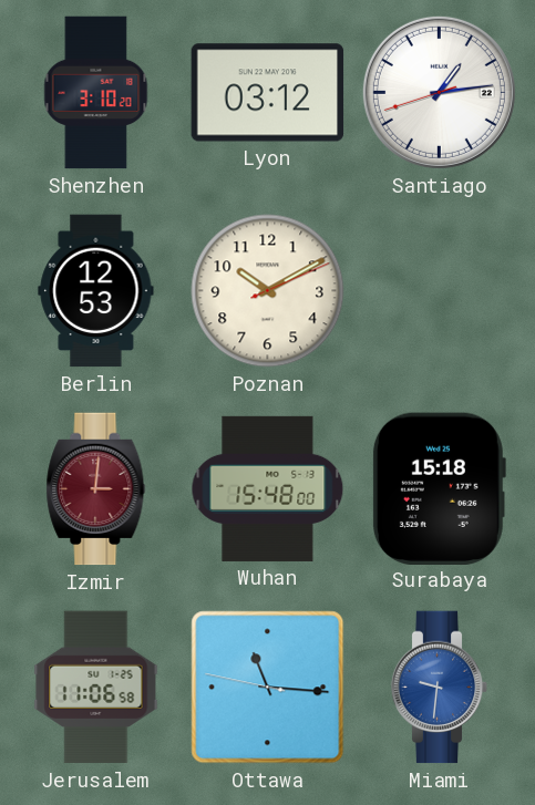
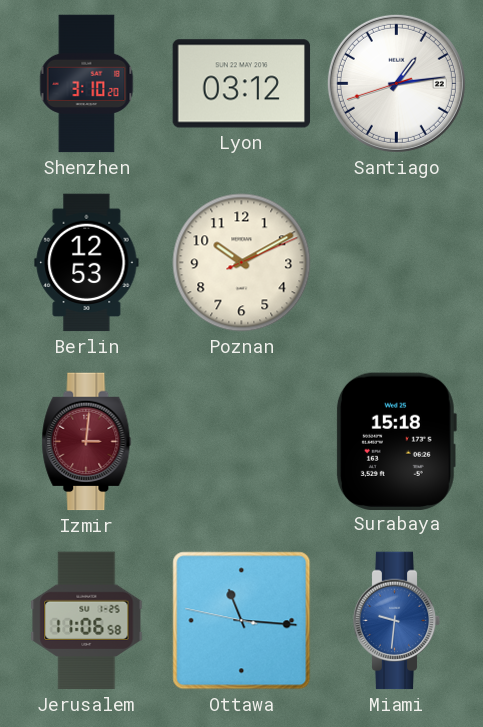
Wuhan: 15:48 -> none (268, 488)
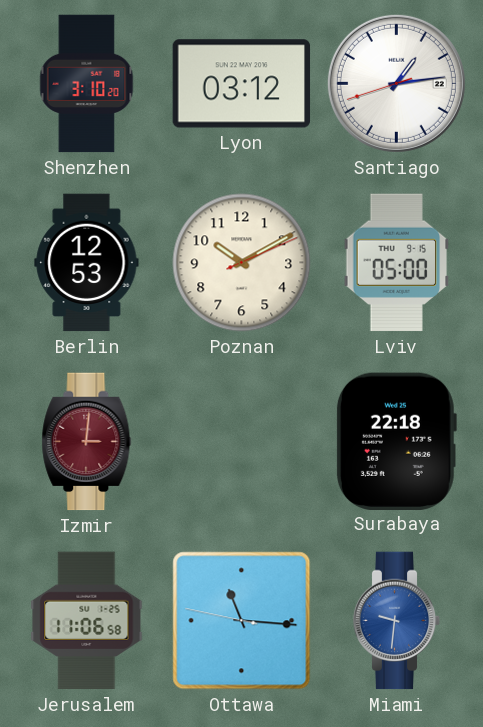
Lviv: none -> 05:00 (397, 263)
Surabaya: 15:18 -> 22:18 (396, 441)
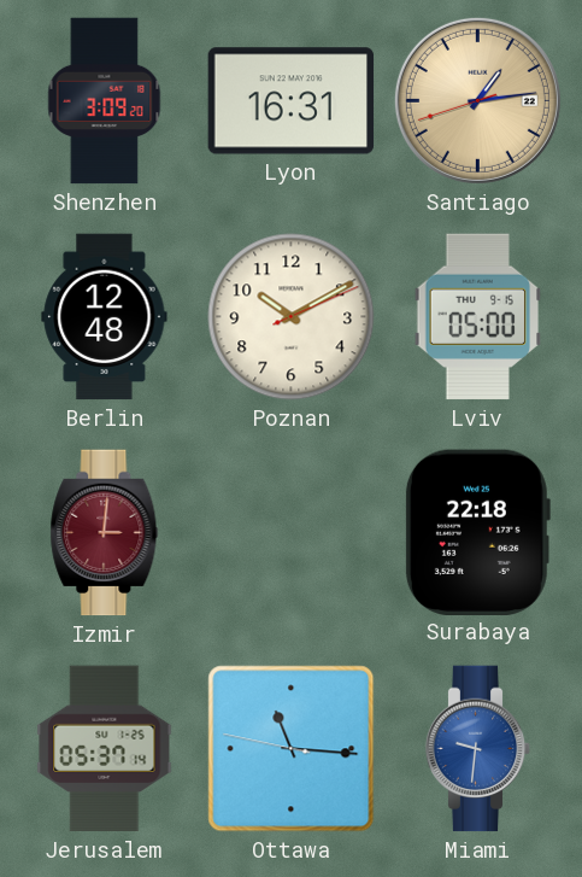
Shenzhen: 3:10 -> 3:09 (105, 101)
Lyon: 03:12 -> 16:31 (292, 101)
Santiago dial: white -> champagne (477, 100)
Berlin: 12:53 -> 12:48 (105, 317)
Jerusalem: 11:06 -> 05:37 (105, 749)
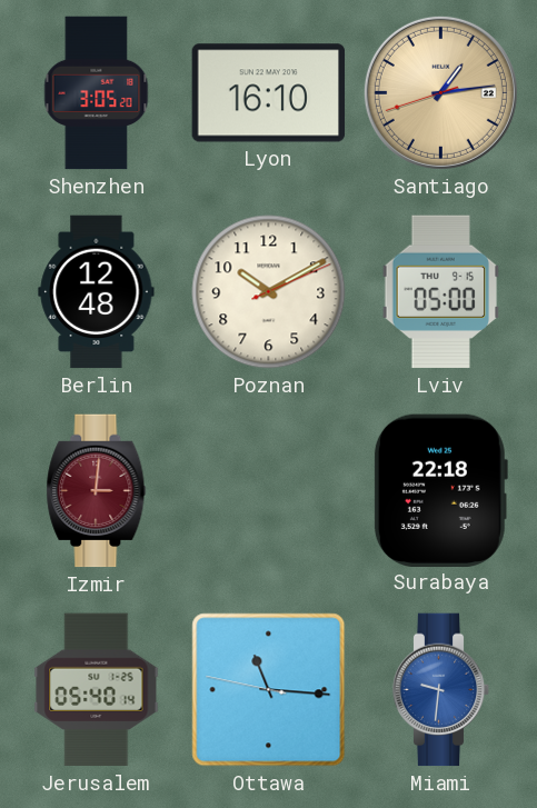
Shenzhen: 3:09 -> 3:05 (97, 93)
Lyon: 16:31 -> 16:10 (269, 93)
Jerusalem: 05:37 -> 05:40 (97, 690)
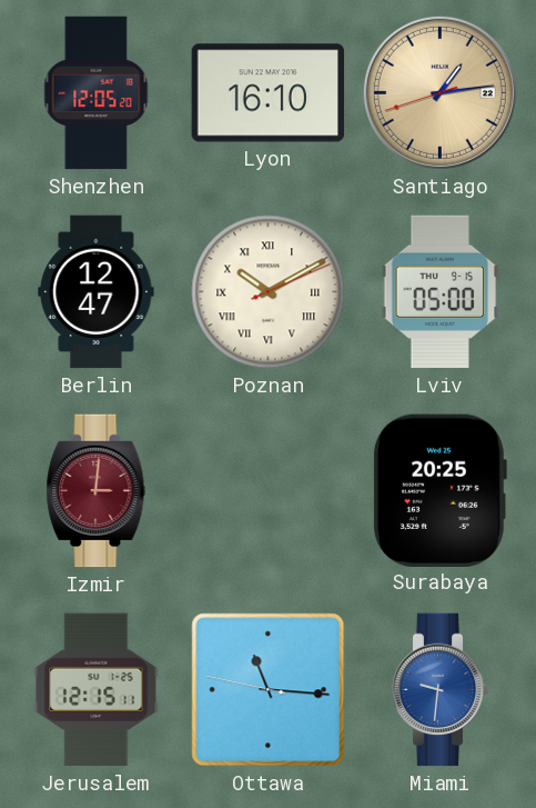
Shenzhen: 3:05 -> 12:05 (97, 93)
Berlin: 12:48 -> 12:47 (97, 292)
Poznan numerals: Arabic -> Roman (269, 292)
Surabaya: 22:18 -> 20:25 (439, 490)
Jerusalem: 05:40 -> 12:15 (97, 690)
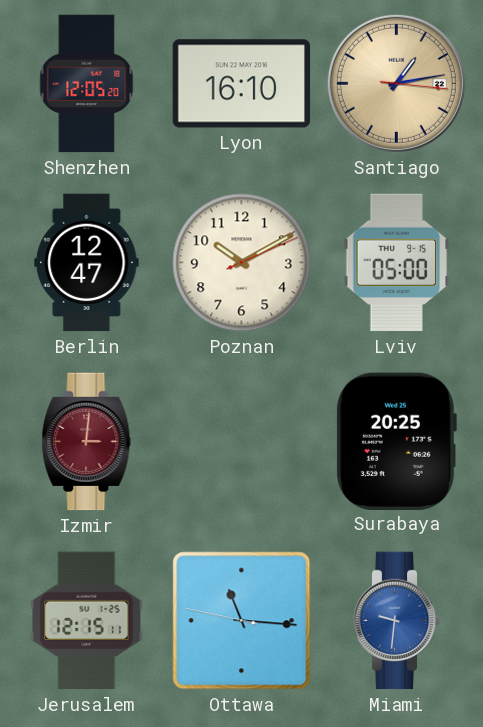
Santiago: 1:13:42 -> 1:13:16 (396, 83)
Poznan numerals: Roman -> Arabic (242, 263)
